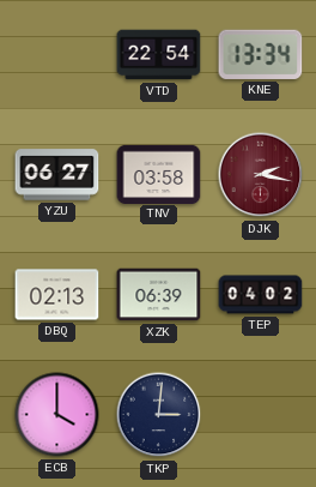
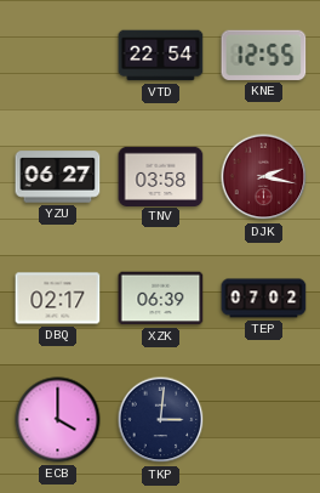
KNE: 13:34 -> 12:55 (264, 55)
DBQ: 02:13 -> 02:17 (58, 299)
TEP: 04:02 -> 07:02 (264, 299)
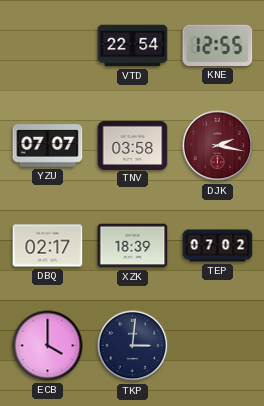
YZU: 06:27 -> 07:07 (48, 146)
XZK: 06:39 -> 18:39 (133, 246)
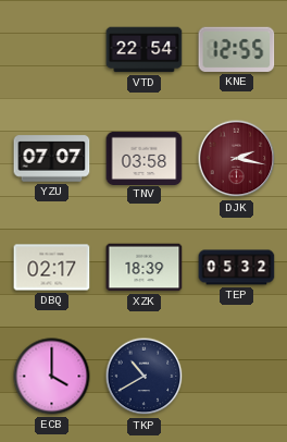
TEP: 07:02 -> 05:32 (237, 268)
TKP: 3:01 -> 10:40 (145, 377)
